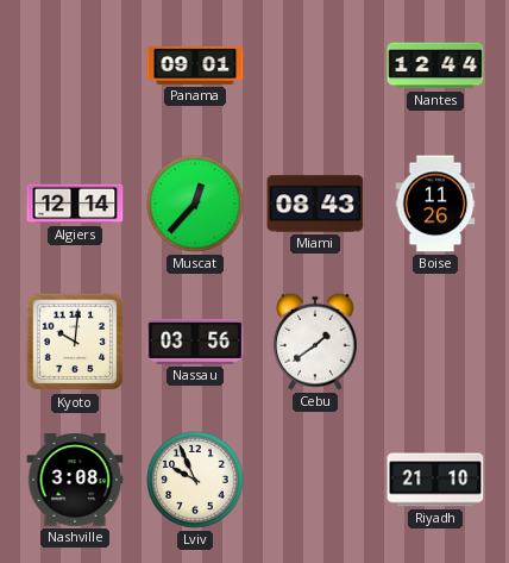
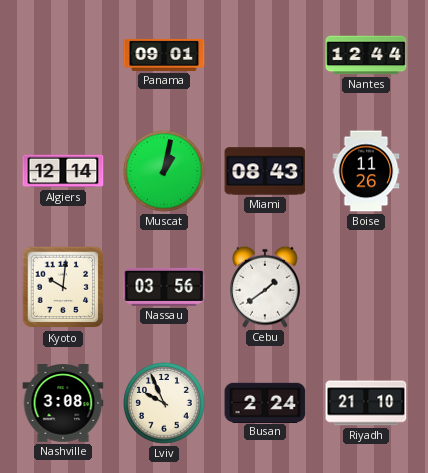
Muscat: 12:37 -> 1:02 (164, 171)
Busan: none -> 2:24 (265, 402)
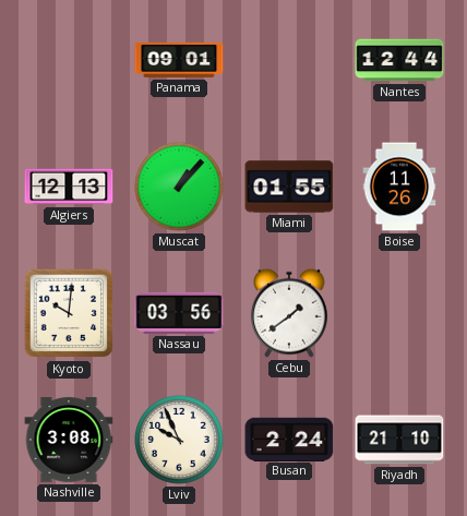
Algiers: 12:14 -> 12:13 (69, 187)
Muscat: 1:02 -> 1:07 (179, 187)
Miami: 08:43 -> 01:55 (289, 187)
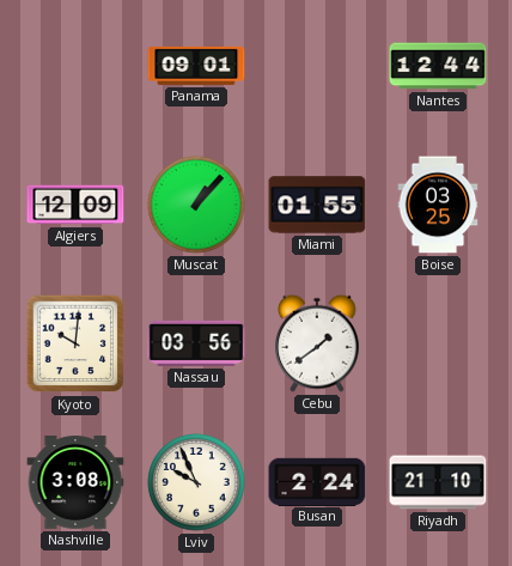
Algiers: 12:13 -> 12:09 (75, 205)
Boise: 11:26 -> 03:25 (438, 205)
